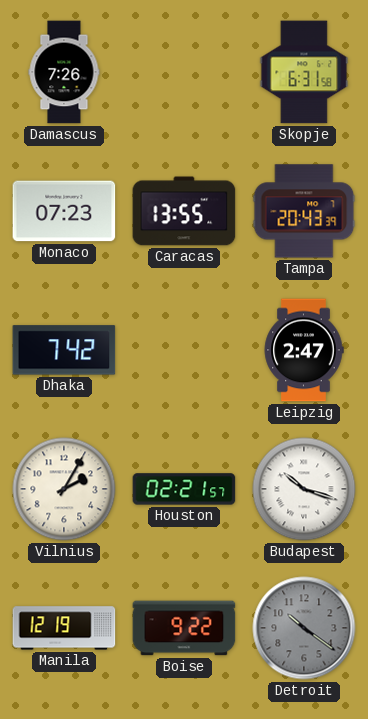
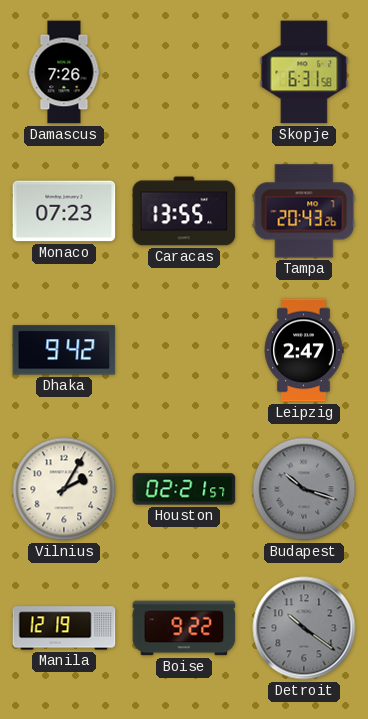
Tampa: 20:43:39 -> 20:43:26 (304, 211)
Dhaka: 7:42 -> 9:42 (64, 350)
Budapest dial: white -> grey (304, 489)
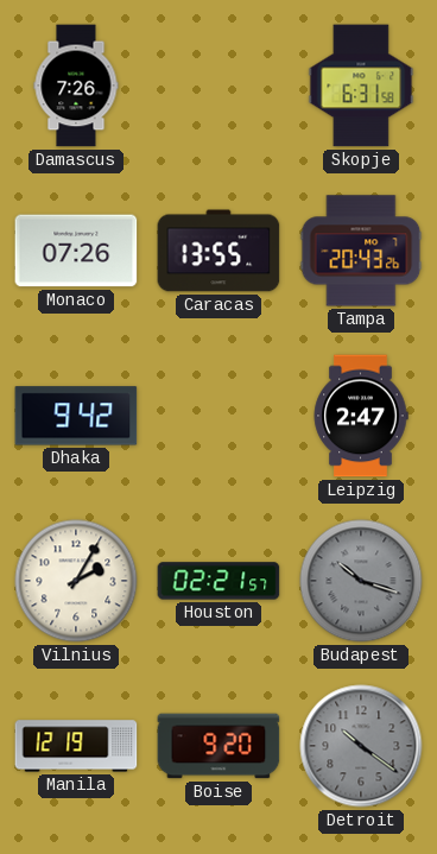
Monaco: 07:23 -> 07:26 (76, 251)
Boise: 9:22 -> 9:20 (218, 746)
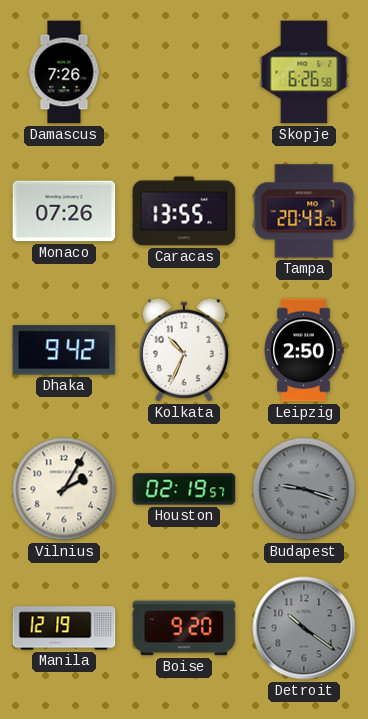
Skopje: 6:31 -> 6:26 (304, 72)
Kolkata: none -> 10:34 (184, 350)
Leipzig: 2:47 -> 2:50 (304, 350)
Houston: 02:21 -> 02:19 (184, 489)
Budapest: 10:18 -> 9:18 (304, 489)
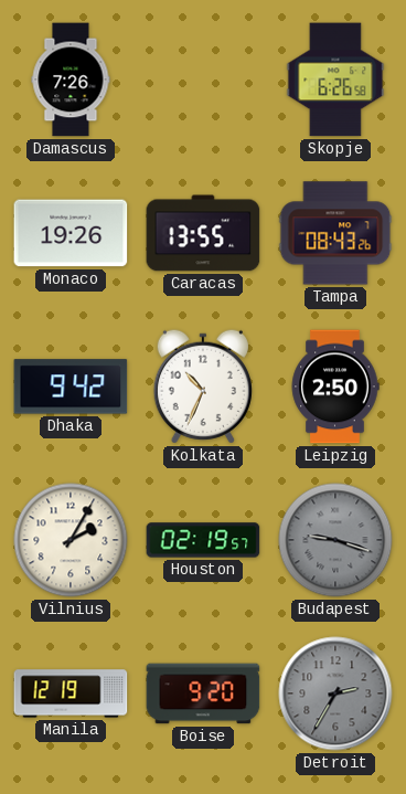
Monaco: 07:26 -> 19:26 (71, 233)
Tampa: 20:43 -> 08:43 (335, 233)
Detroit: 10:21 -> 2:35 (335, 694)
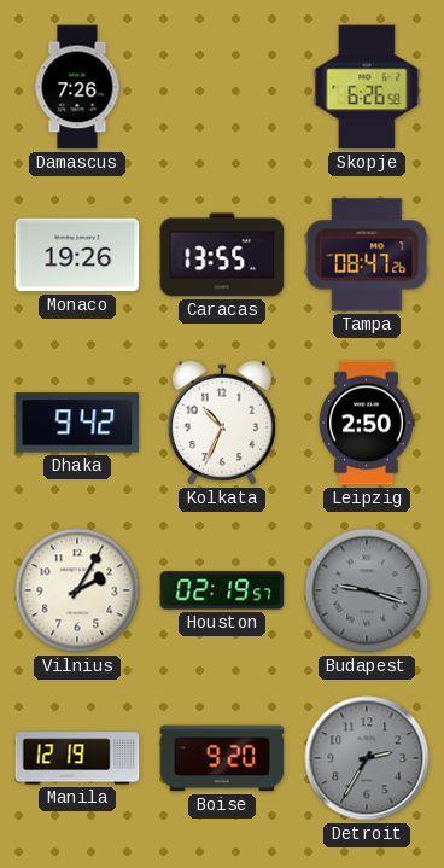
Tampa: 08:43 -> 08:47 (367, 255)
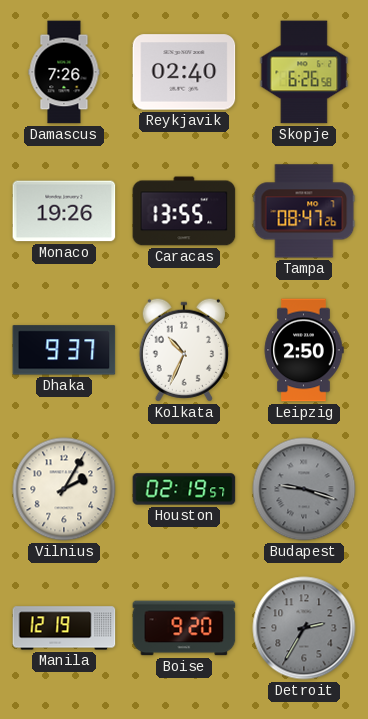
Reykjavik: none -> 02:40 (184, 72)
Dhaka: 9:42 -> 9:37 (64, 350)
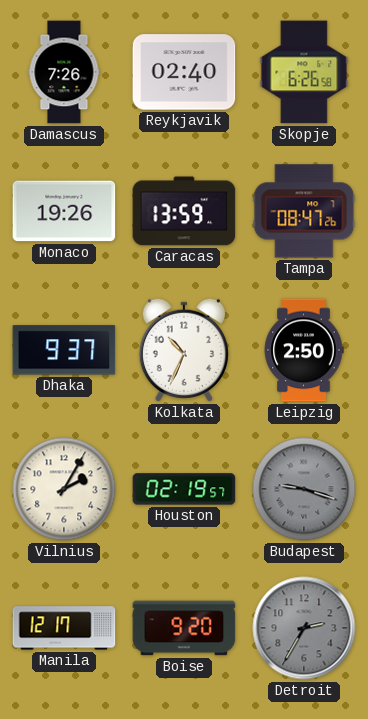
Caracas: 13:55 -> 13:59 (184, 211)
Manila: 12:19 -> 12:17 (64, 628)
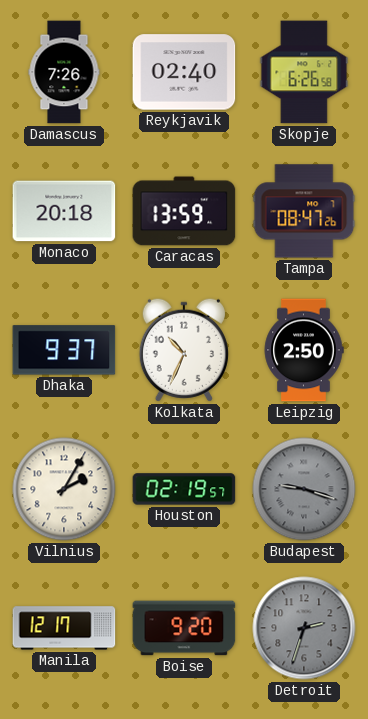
Monaco: 19:26 -> 20:18 (64, 211)
Detroit: 2:35 -> 2:33 (304, 628)
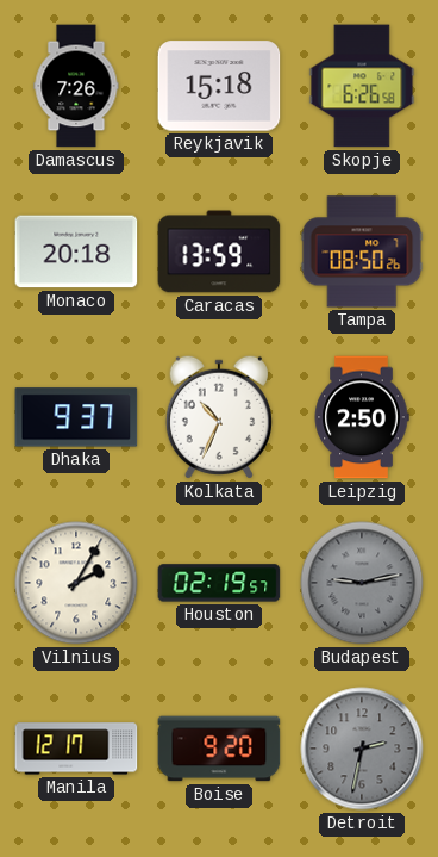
Reykjavik: 02:40 -> 15:18 (219, 86)
Tampa: 08:47 -> 08:50 (362, 251)
Budapest: 9:18 -> 9:13 (362, 583)
Detroit: 2:33 -> 2:32 (362, 749)
